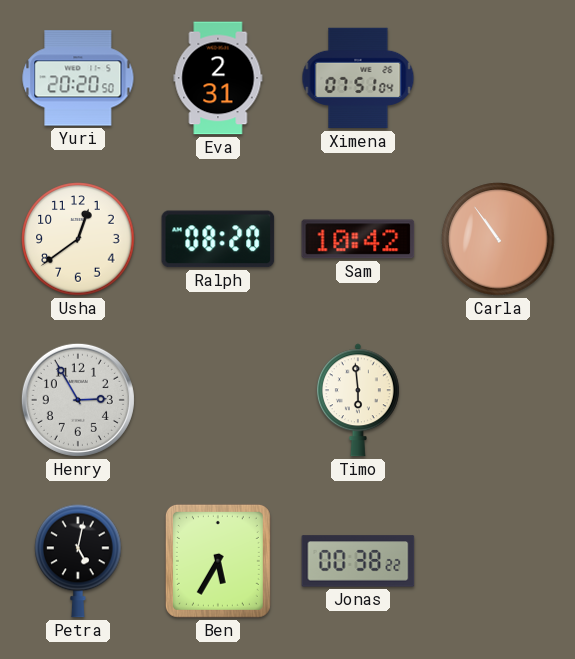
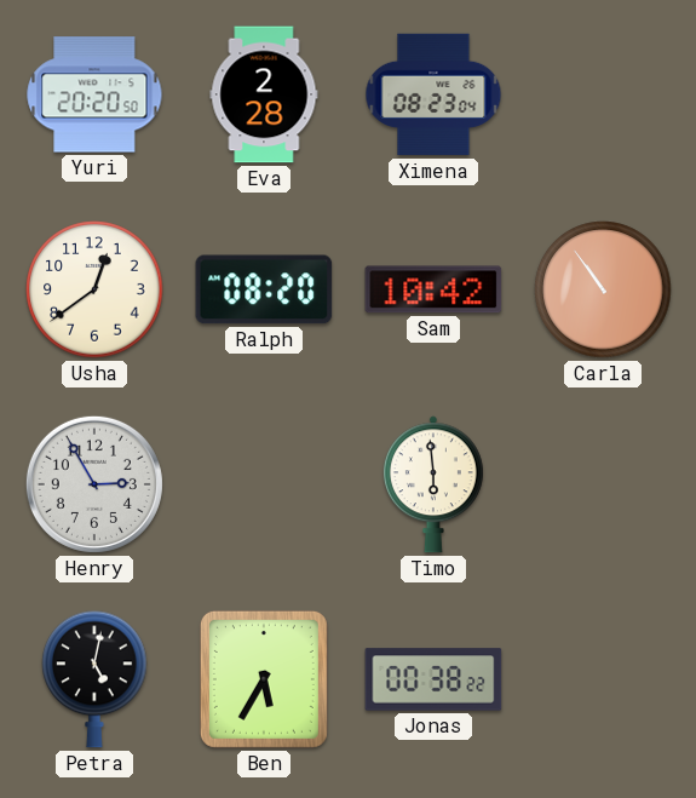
Eva: 2:31 -> 2:28 (264, 94)
Ximena: 07:51 -> 08:23 (433, 94)
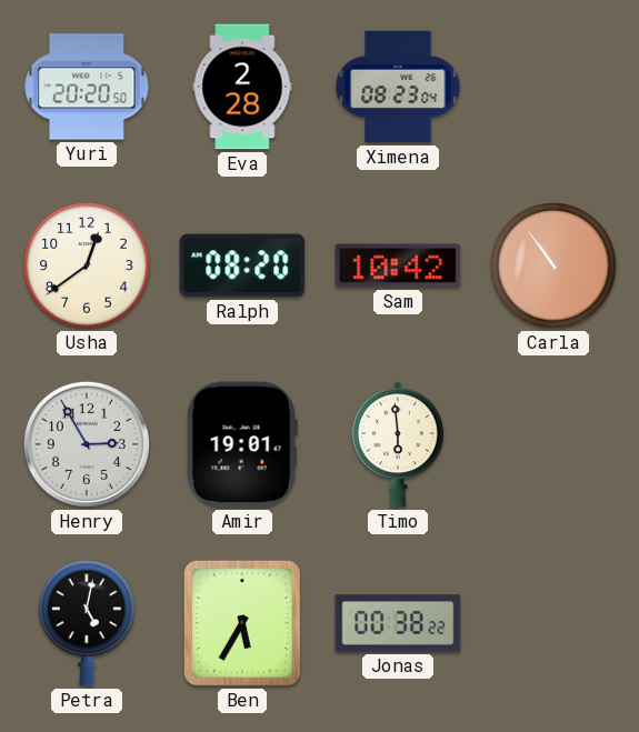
Amir: none -> 19:01 (242, 444)
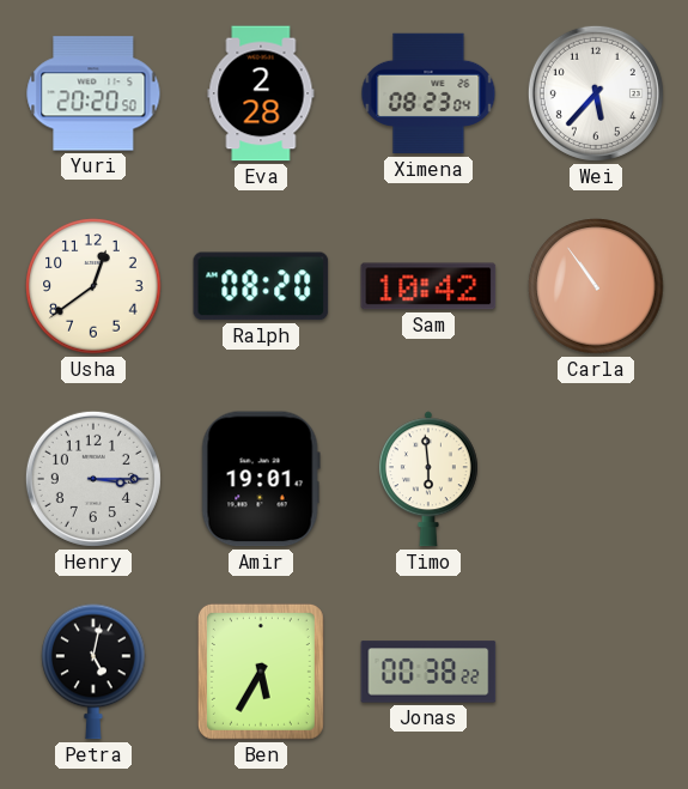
Wei: none -> 5:37 (596, 93)
Henry: 2:55 -> 3:15 (93, 479)
